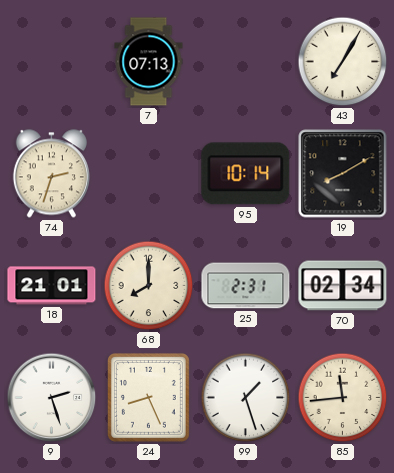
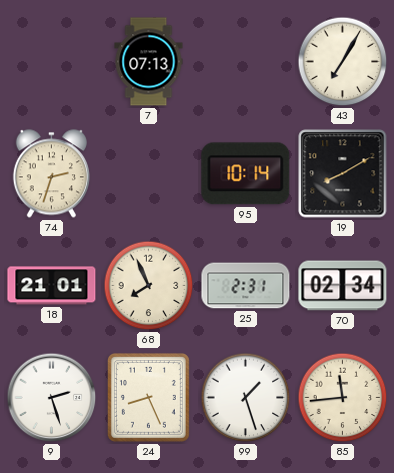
68: 8:00 -> 7:56 (149, 286)
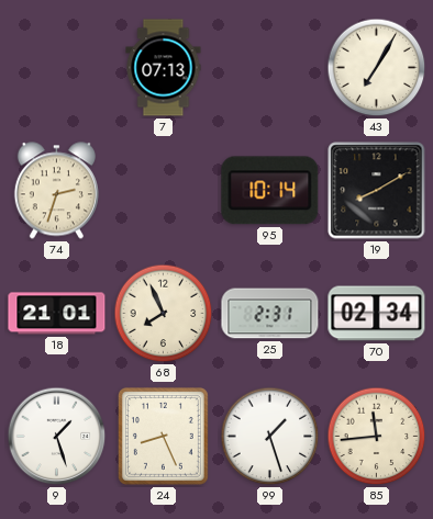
9: 2:27 -> 1:27 (57, 437)
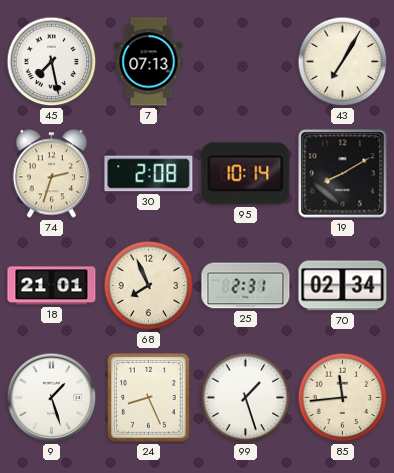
45: none -> 7:28 (52, 62)
30: none -> 2:08 (149, 174)
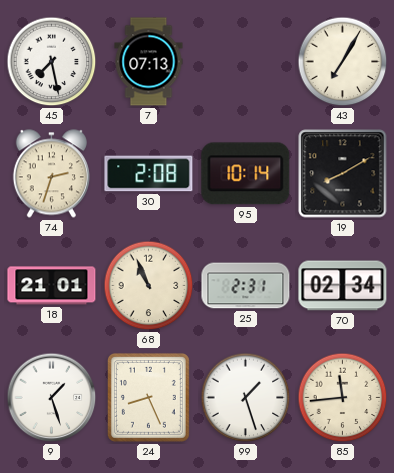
68: 7:56 -> 10:56 (149, 286)
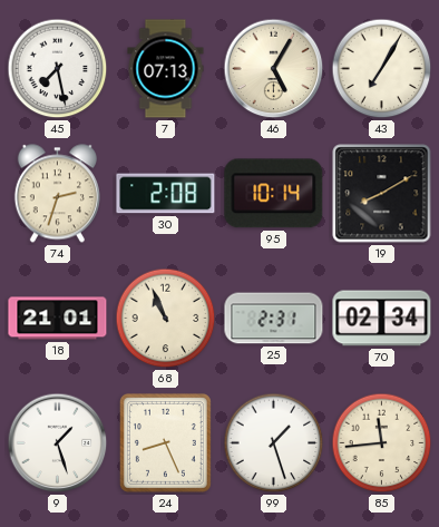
46: none -> 5:05 (274, 69)
